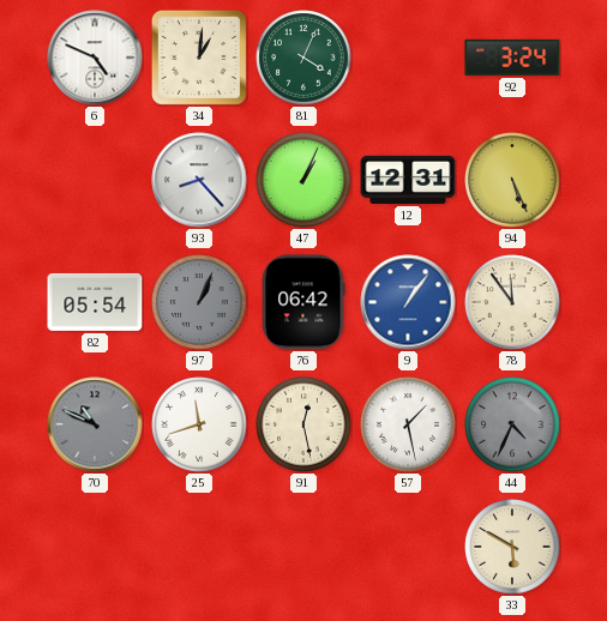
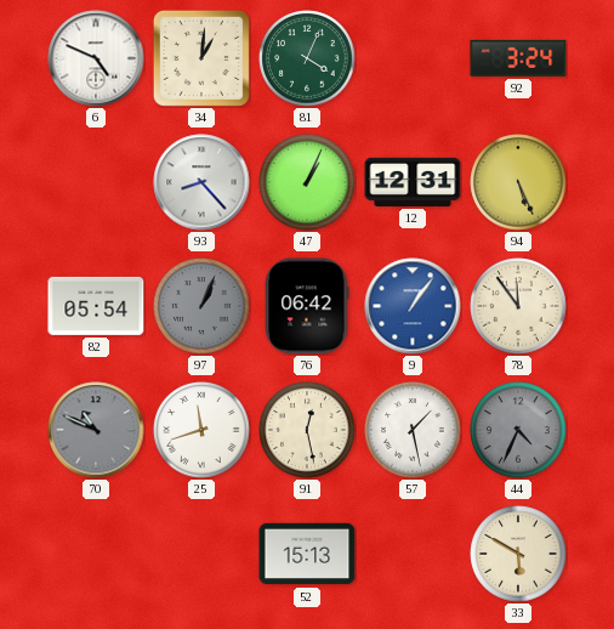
52: none -> 15:13 (307, 554)
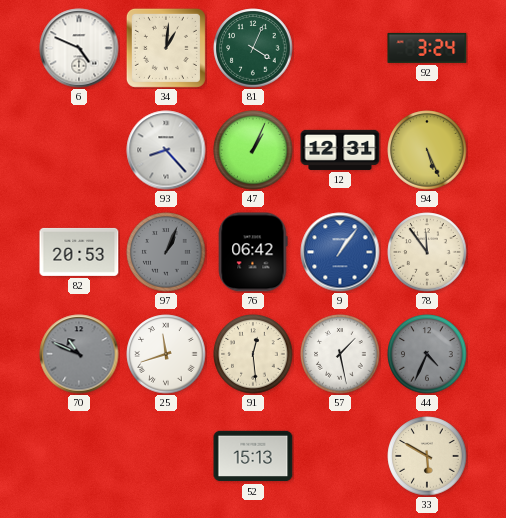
82: 05:54 -> 20:53 (79, 252)
91: 12:28 -> 12:29 (253, 354)
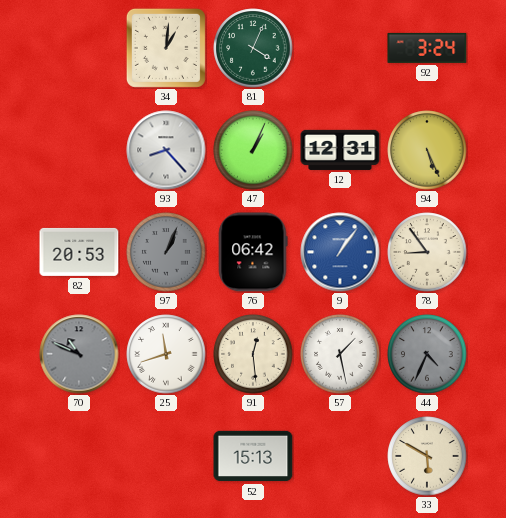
6: 4:49 -> none (79, 48)
78: 11:54 -> 8:54 (427, 252)
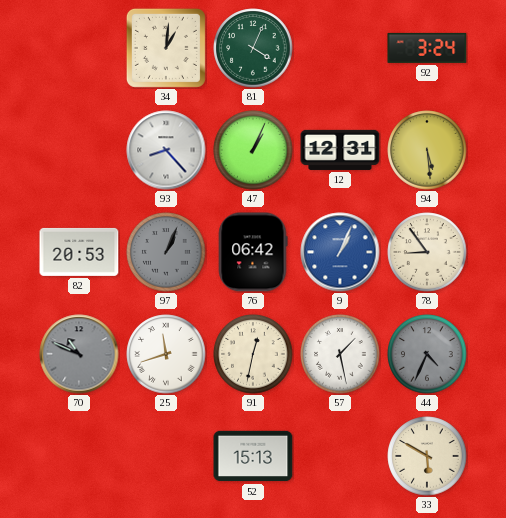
94: 5:26 -> 5:29 (427, 150)
9: 1:06 -> 1:04 (340, 252)
91: 12:29 -> 12:32 (253, 354)
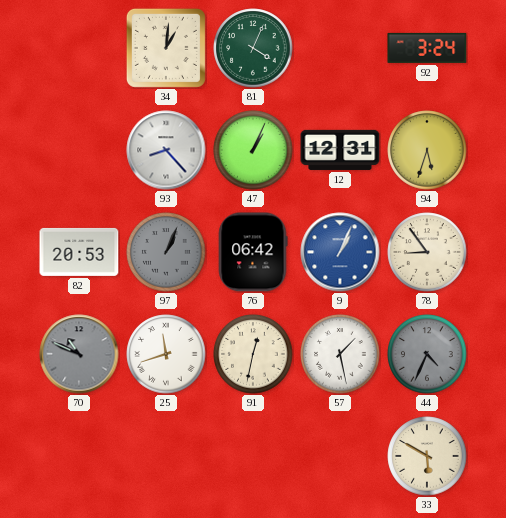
94: 5:29 -> 5:33 (427, 150)
52: 15:13 -> none (253, 456)
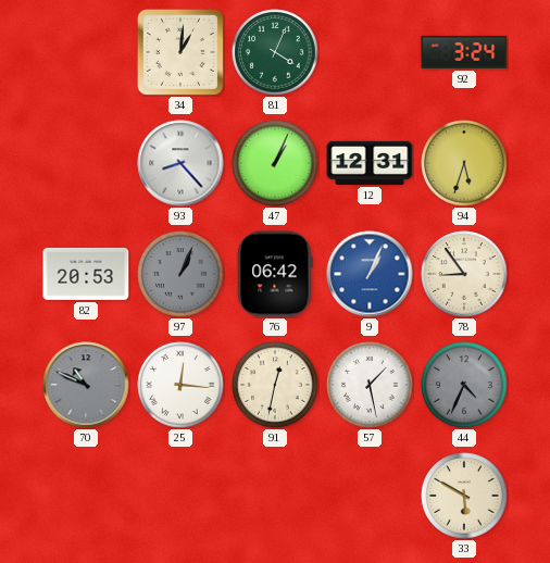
25: 11:42 -> 12:16 (180, 385)
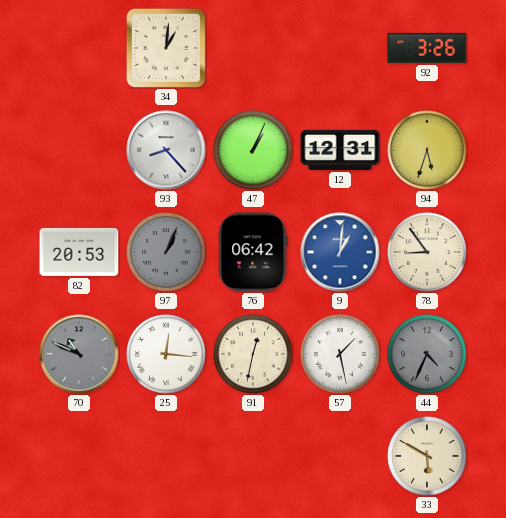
81: 4:04 -> none (275, 52)
92: 3:24 -> 3:26 (427, 48)
9: 1:04 -> 1:01 (340, 252)
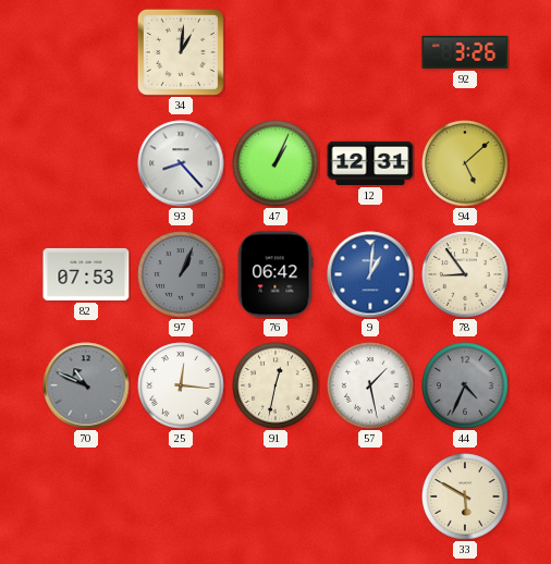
94: 5:33 -> 5:08 (465, 163)
82: 20:53 -> 07:53 (86, 274)
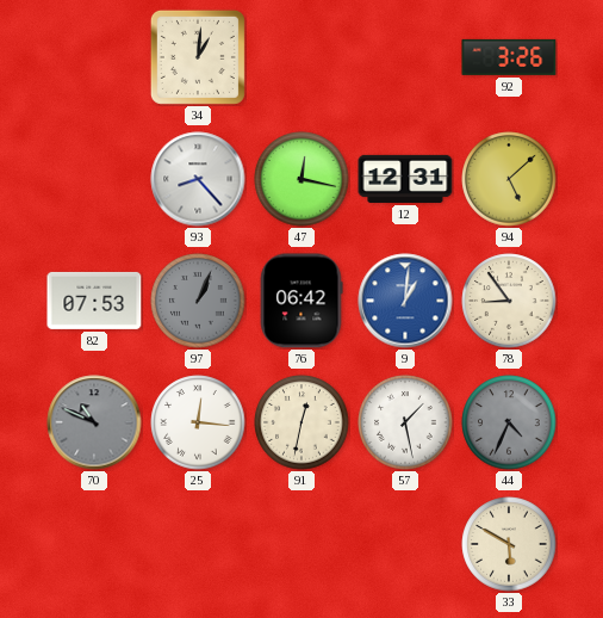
47: 1:04 -> 12:17 (301, 179)
